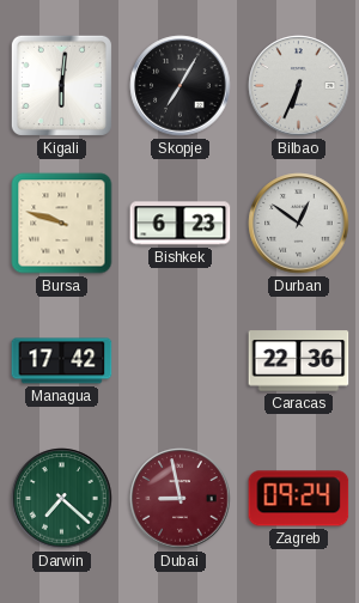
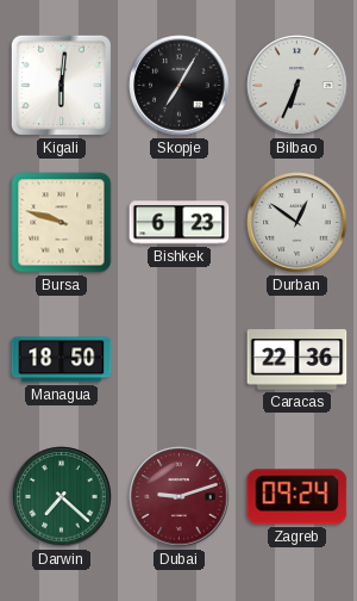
Managua: 17:42 -> 18:50 (62, 360)
Dubai: 8:58 -> 9:12 (180, 497)
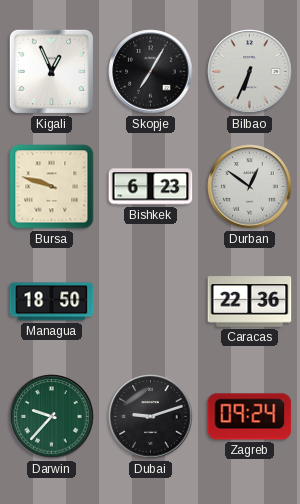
Kigali: 6:01 -> 12:56 (51, 71)
Darwin: 7:22 -> 9:37 (52, 417)
Dubai dial: burgundy -> black (151, 417)
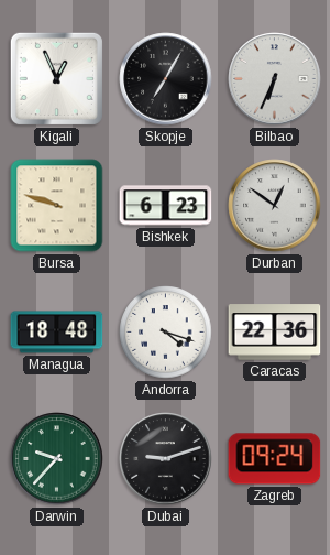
Managua: 18:50 -> 18:48 (57, 333)
Andorra: none -> 4:18 (166, 333)
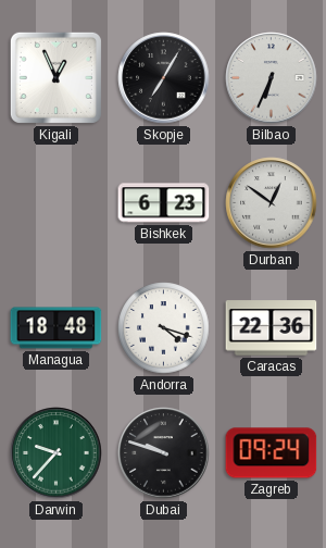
Bursa: 9:48 -> none (57, 206)
Dubai: 9:12 -> 9:48 (164, 453)
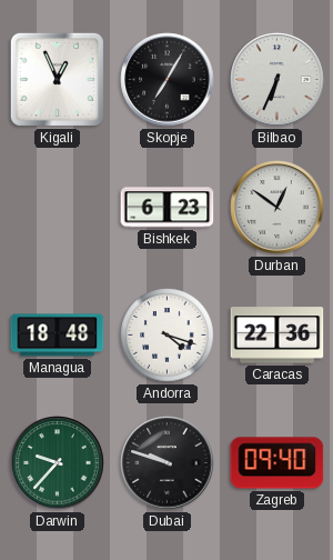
Zagreb: 09:24 -> 09:40 (277, 463)
